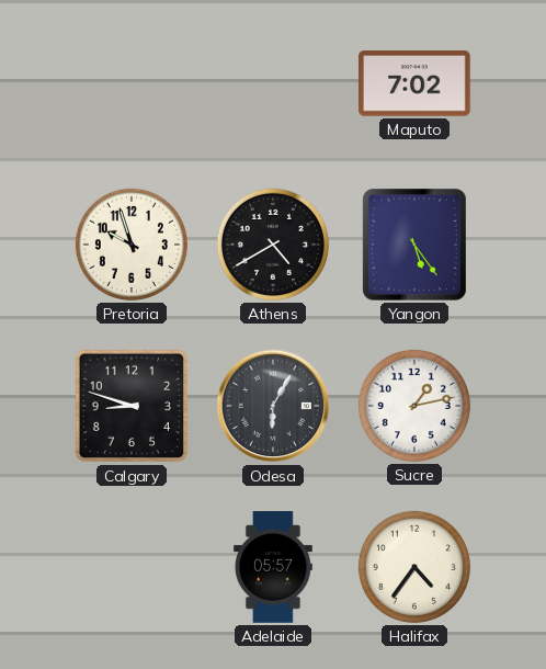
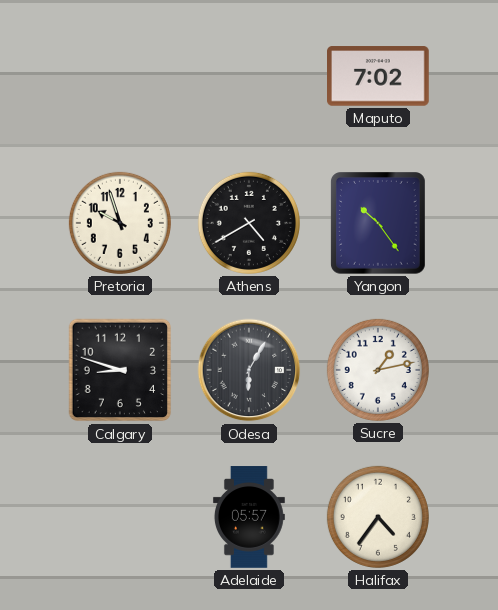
Yangon: 5:24 -> 10:24 (379, 224)
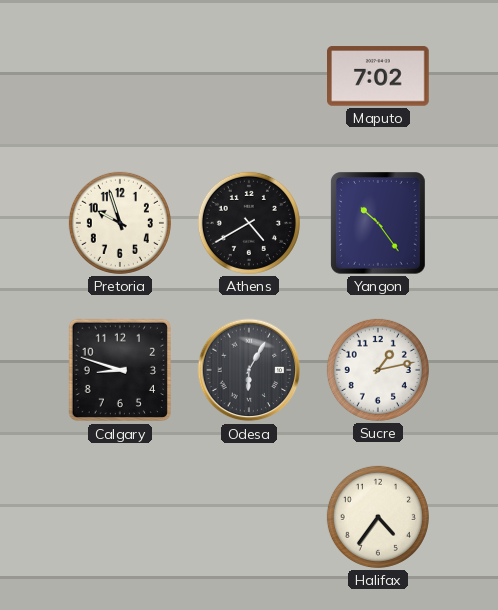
Adelaide: 05:57 -> none (249, 517)
